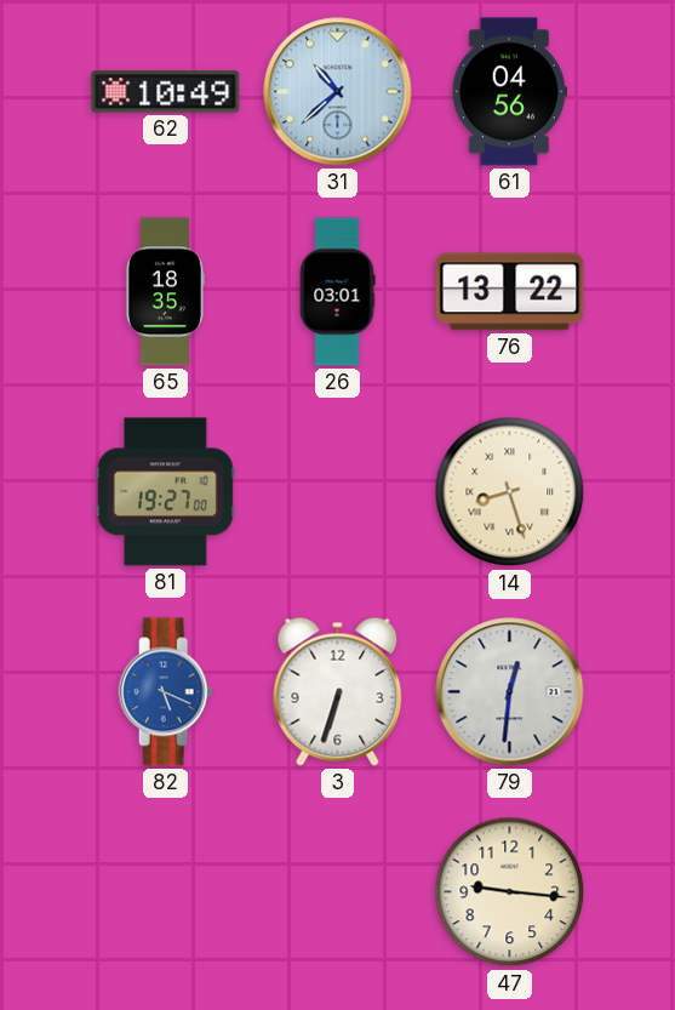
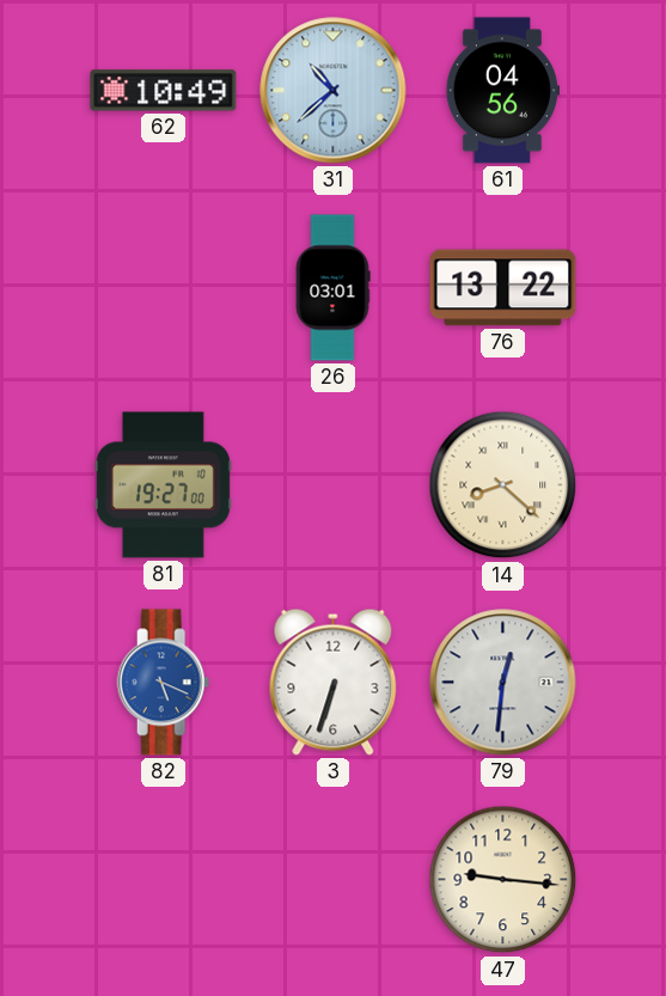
65: 18:35 -> none (165, 292)
14: 8:27 -> 8:22 (503, 485)
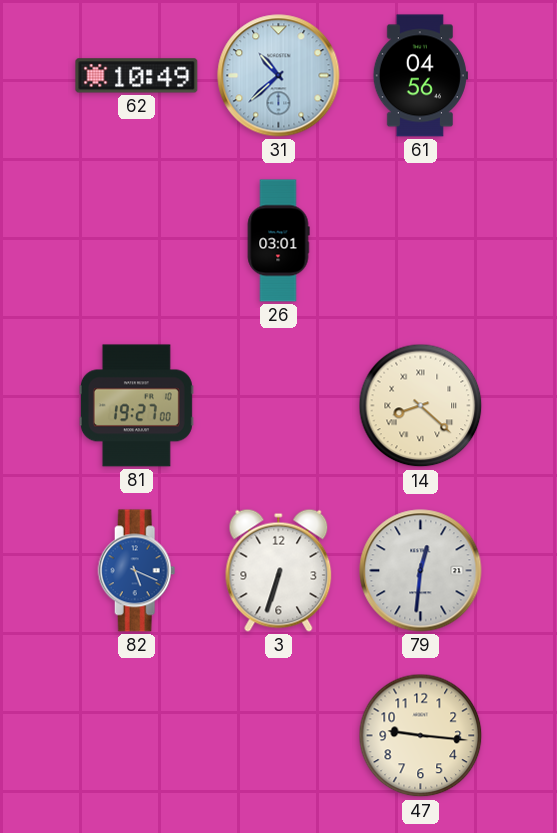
76: 13:22 -> none (503, 288)
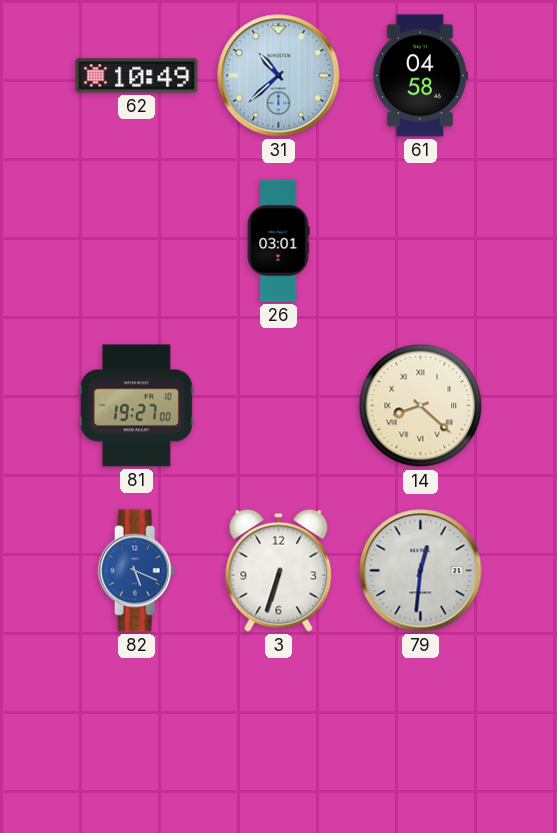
61: 04:56 -> 04:58 (420, 76)
47: 9:16 -> none (421, 736)
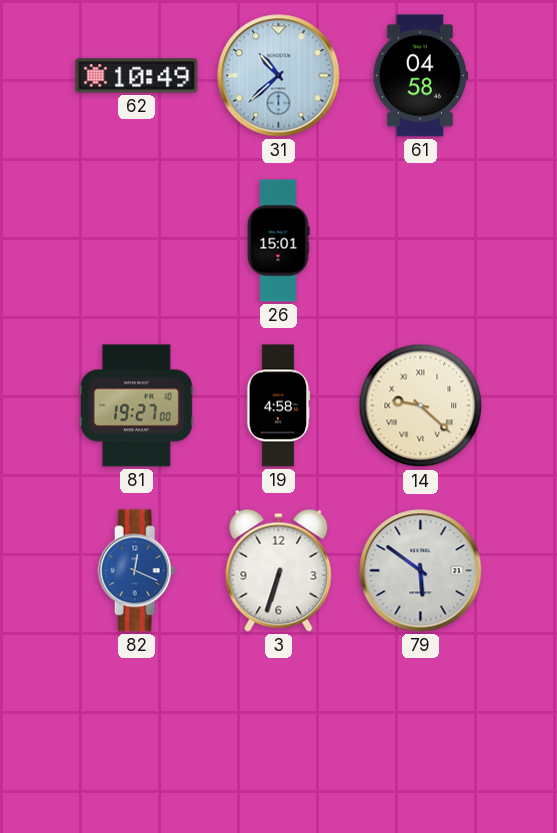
26: 03:01 -> 15:01 (278, 241)
19: none -> 4:58 (279, 406)
14: 8:22 -> 9:22 (421, 406)
82: 5:19 -> 12:19 (137, 571)
79: 12:31 -> 5:51 (421, 571)
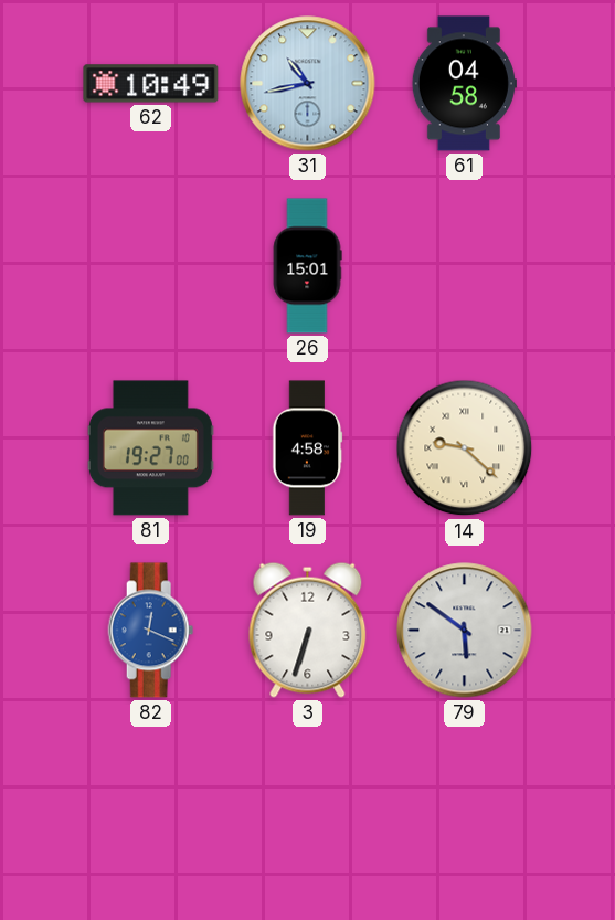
31: 10:38 -> 10:43 (308, 84)
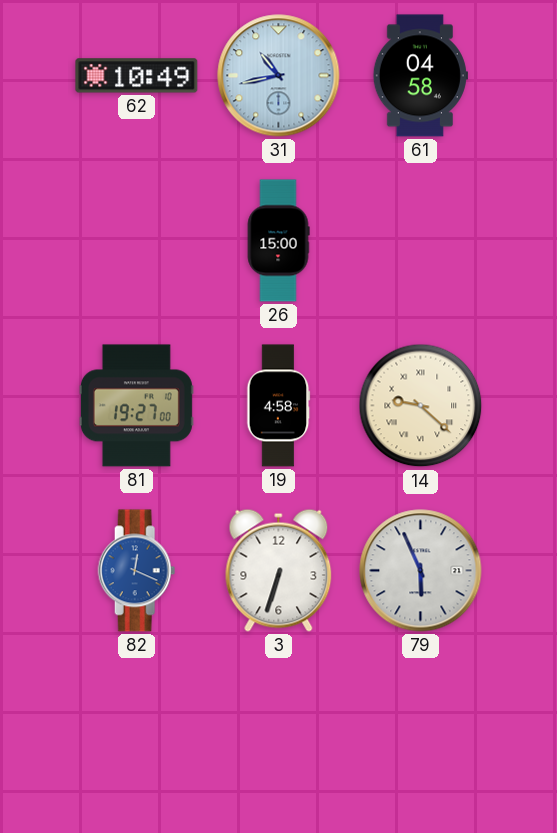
26: 15:01 -> 15:00 (278, 241)
79: 5:51 -> 5:56 (421, 571)
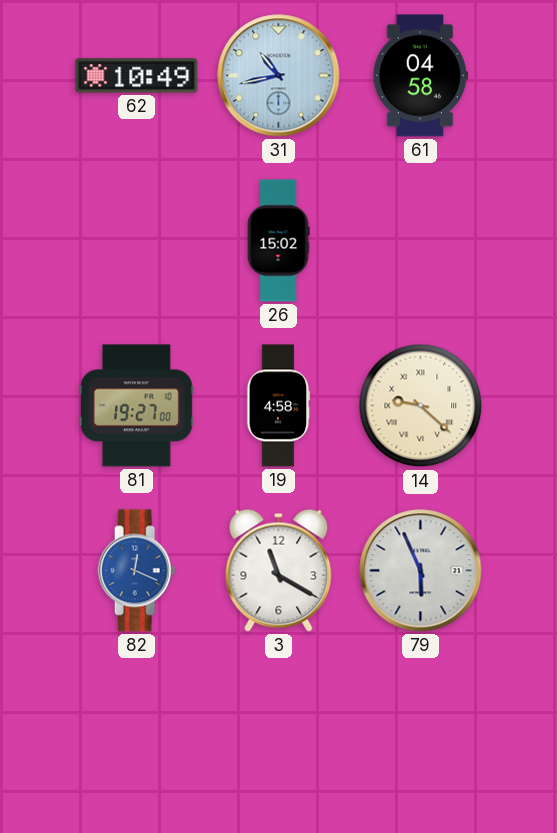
26: 15:00 -> 15:02 (278, 241)
3: 6:33 -> 11:20 (279, 570)
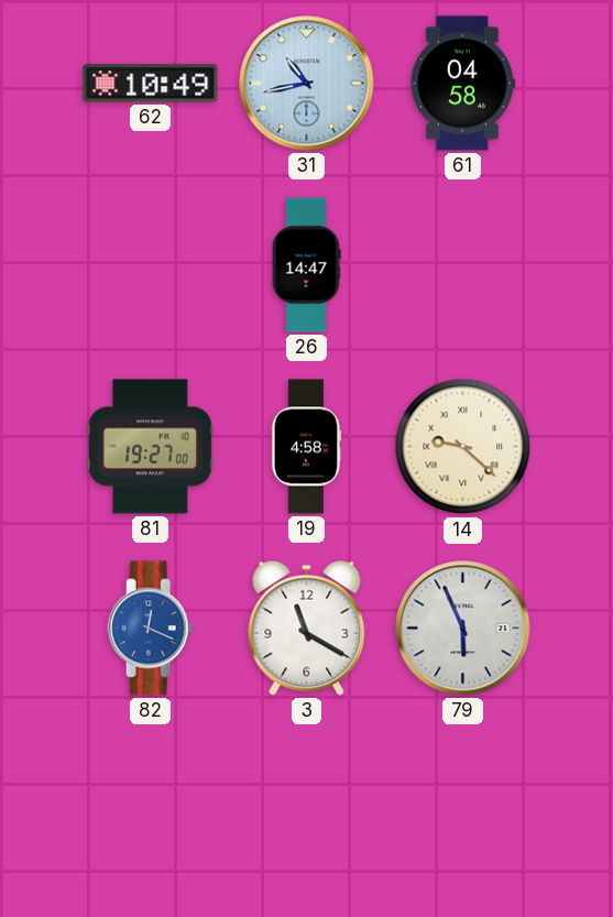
26: 15:02 -> 14:47 (306, 265)
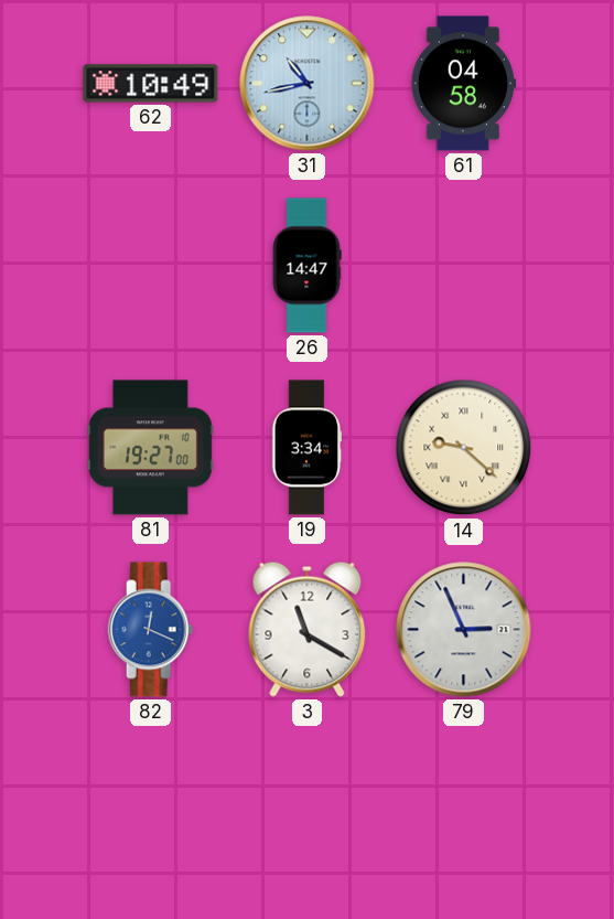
19: 4:58 -> 3:34 (308, 448)
79: 5:56 -> 2:56 (464, 630)
